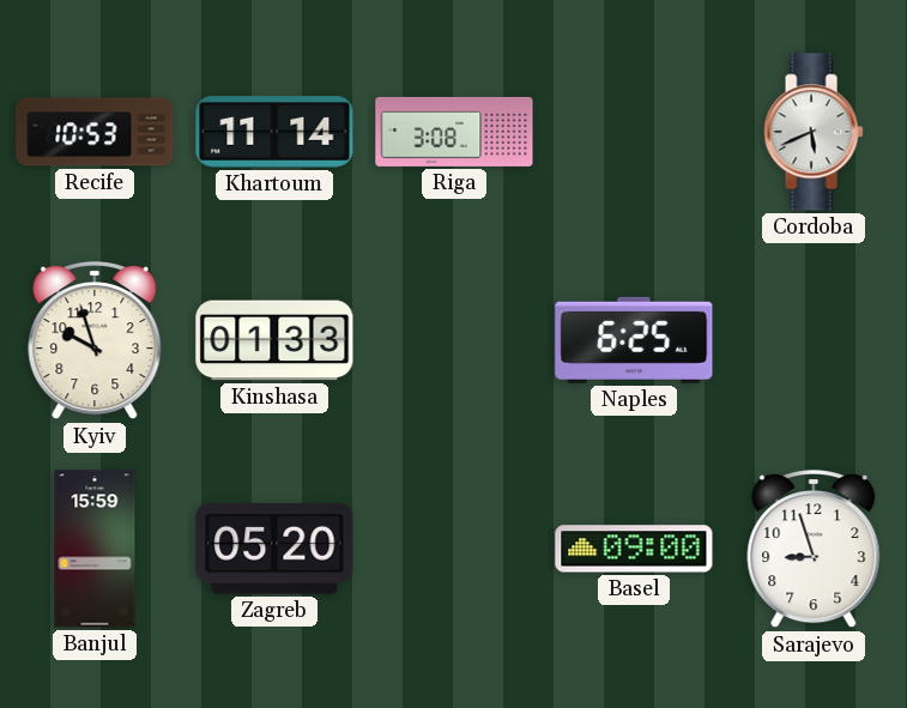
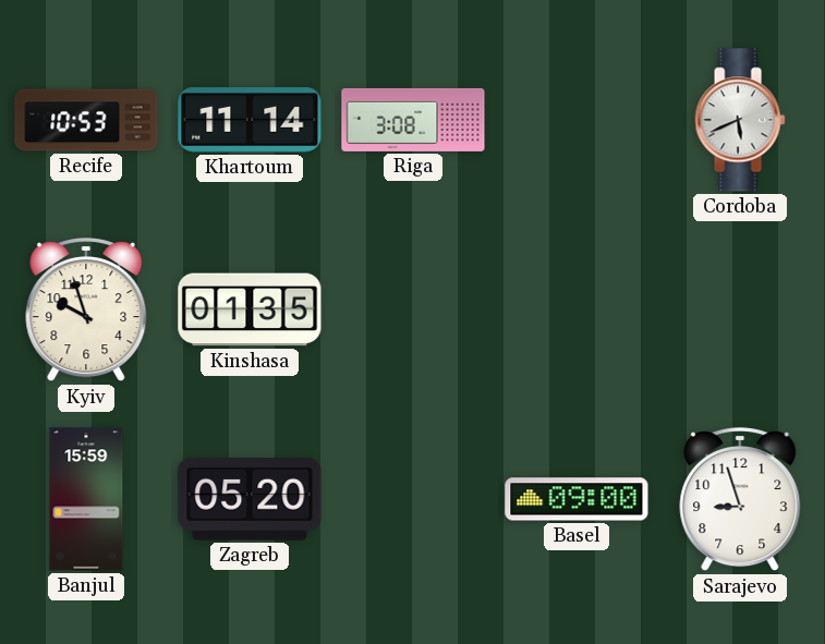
Kinshasa: 01:33 -> 01:35 (250, 309)
Naples: 6:25 -> none (634, 340)
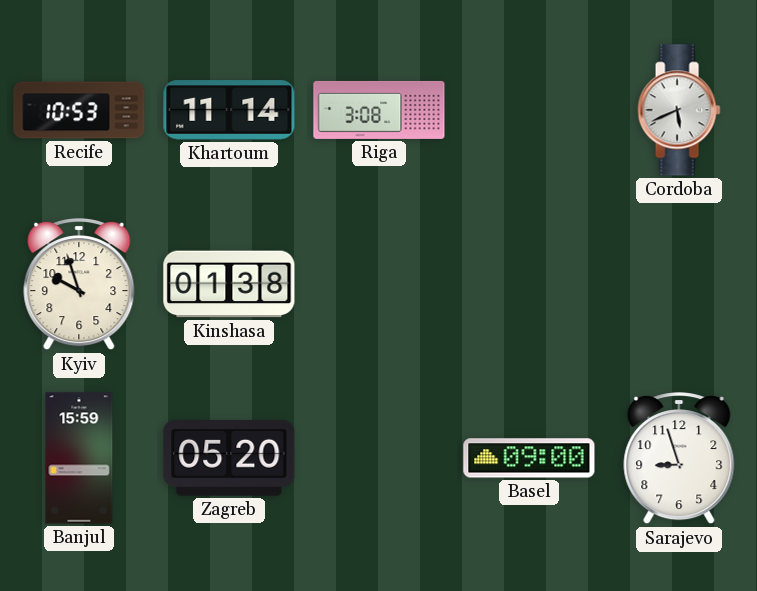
Kinshasa: 01:35 -> 01:38 (229, 284)
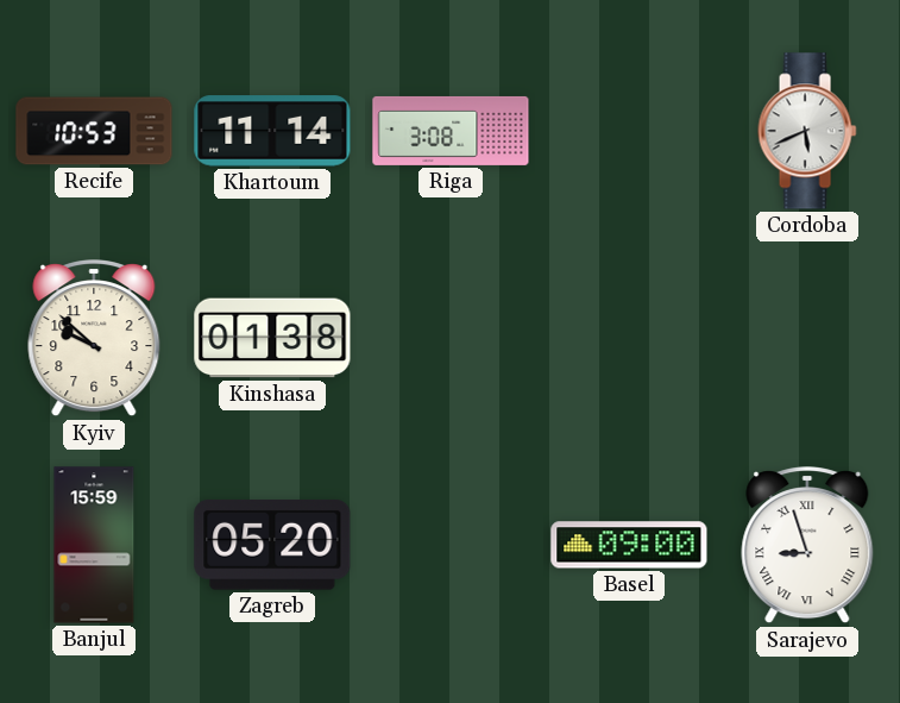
Kyiv: 9:57 -> 9:52 (94, 339)
Sarajevo numerals: Arabic -> Roman (807, 546)
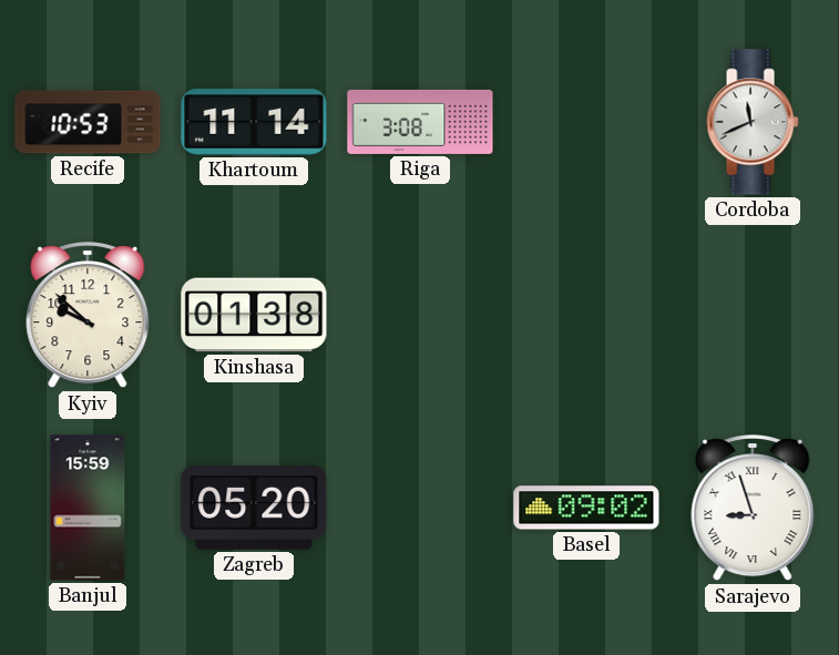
Cordoba: 5:41 -> 11:41 (753, 122)
Basel: 09:00 -> 09:02 (586, 508)
